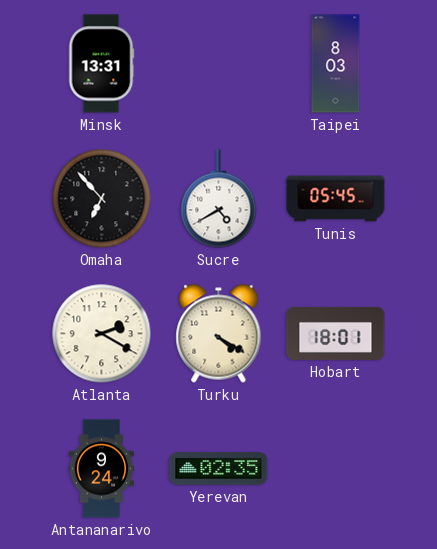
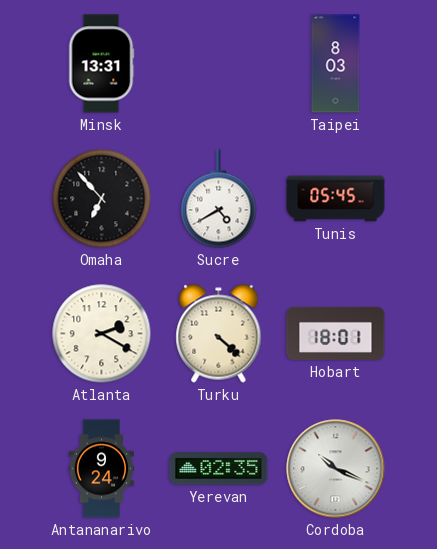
Turku: 4:20 -> 4:22 (219, 334)
Cordoba: none -> 10:19 (336, 469)
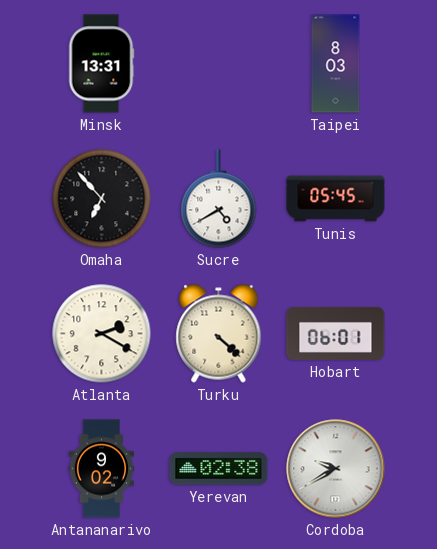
Hobart: 18:01 -> 06:01 (336, 333)
Antananarivo: 9:24 -> 9:02 (102, 469)
Yerevan: 02:35 -> 02:38 (219, 469)
Cordoba: 10:19 -> 9:40 (336, 469)
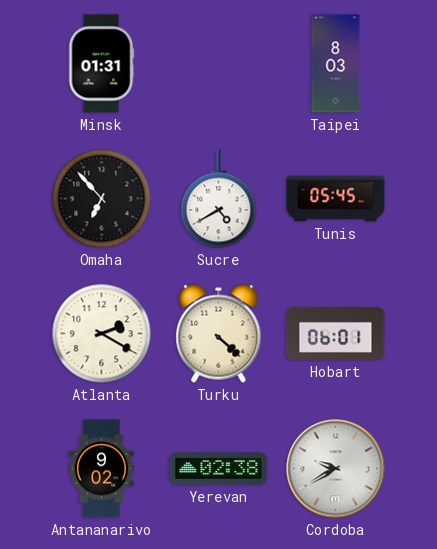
Minsk: 13:31 -> 01:31 (101, 64)
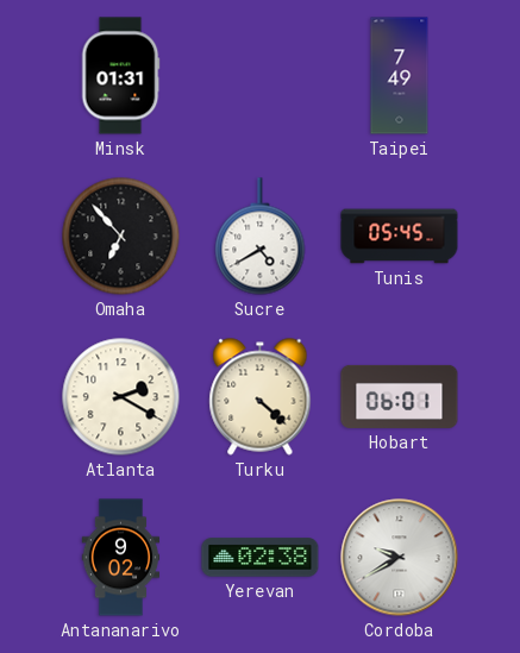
Taipei: 8:03 -> 7:49 (400, 76)
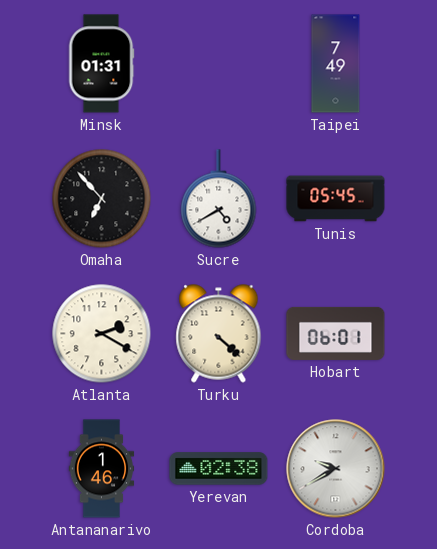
Antananarivo: 9:02 -> 1:46 (102, 469)
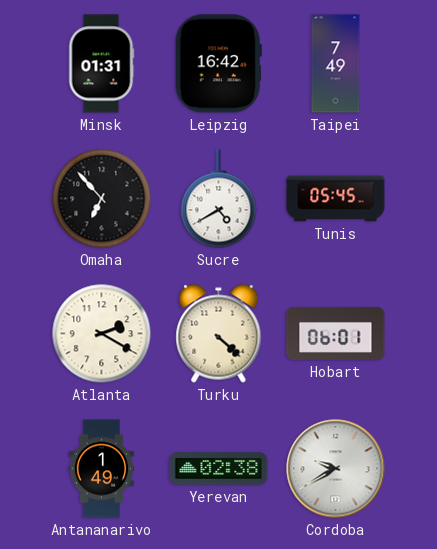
Leipzig: none -> 16:42 (218, 64)
Antananarivo: 1:46 -> 1:49 (102, 469)
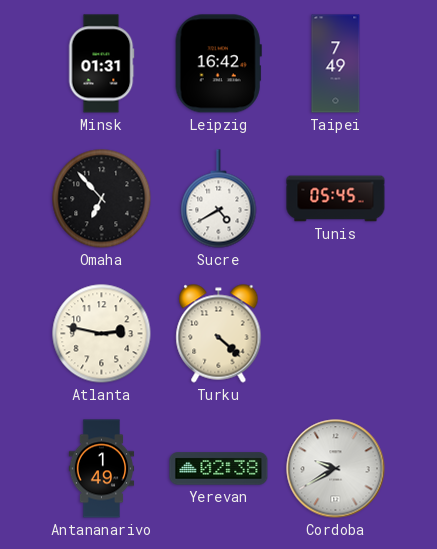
Atlanta: 2:20 -> 2:47 (102, 334)
Hobart: 06:01 -> none (336, 333)
